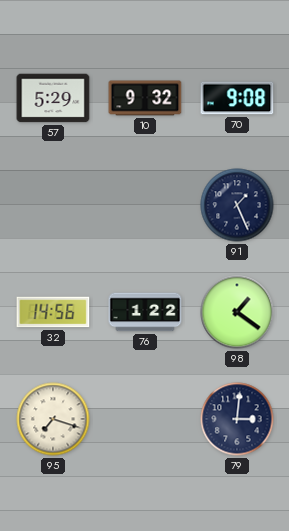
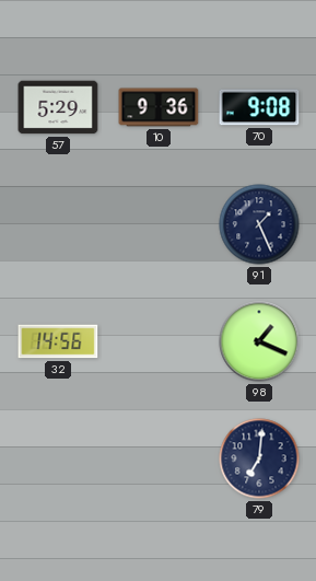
10: 9:32 -> 9:36 (159, 107)
76: 1:22 -> none (145, 312)
98: 1:21 -> 1:19 (259, 341)
95: 7:18 -> none (53, 419)
79: 3:01 -> 7:01 (259, 458)
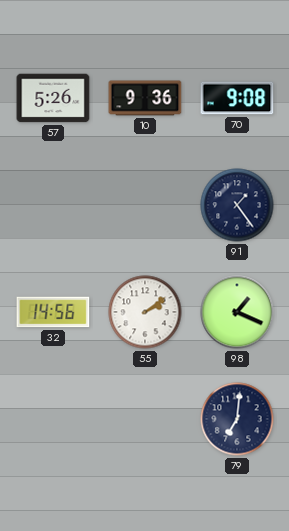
57: 5:29 -> 5:26 (53, 98)
91: 1:26 -> 1:24 (237, 205)
55: none -> 2:09 (145, 312)
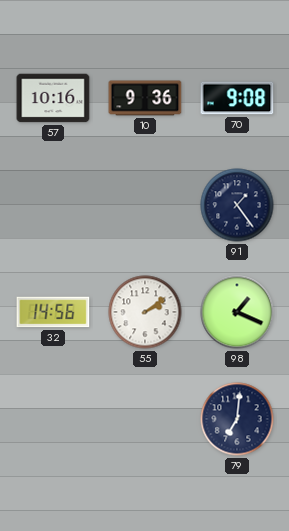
57: 5:26 -> 10:16 (53, 98)
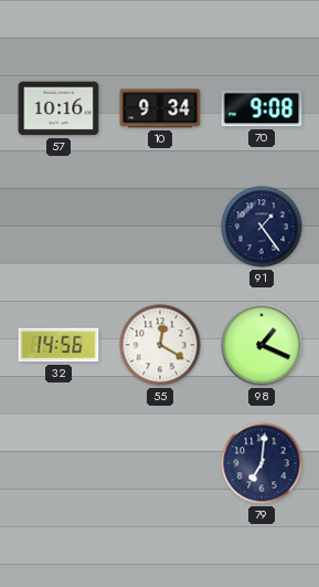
10: 9:36 -> 9:34 (160, 108)
55: 2:09 -> 12:20 (160, 345)
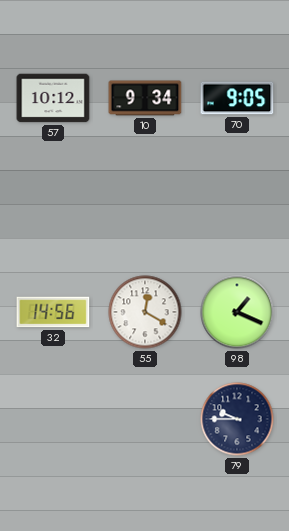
57: 10:16 -> 10:12 (53, 98)
70: 9:08 -> 9:05 (237, 98)
91: 1:24 -> none (262, 227)
79: 7:01 -> 9:45 (237, 419)
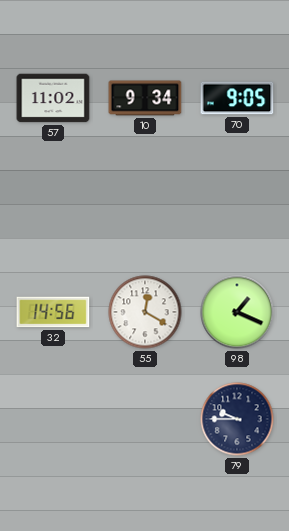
57: 10:12 -> 11:02 (53, 98)
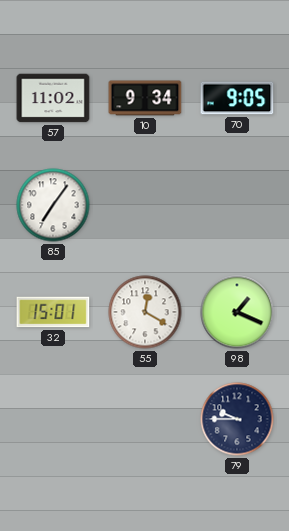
85: none -> 7:06 (53, 205)
32: 14:56 -> 15:01 (53, 312)
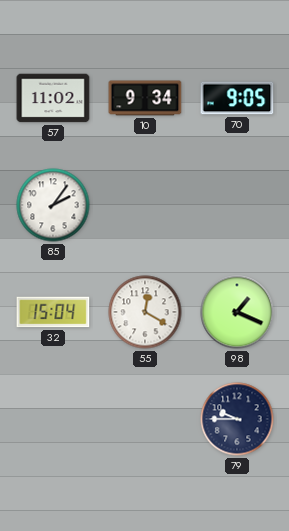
85: 7:06 -> 2:06 (53, 205)
32: 15:01 -> 15:04 (53, 312)
